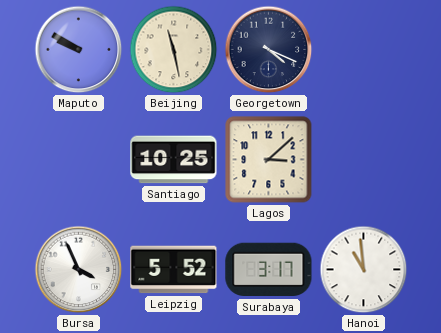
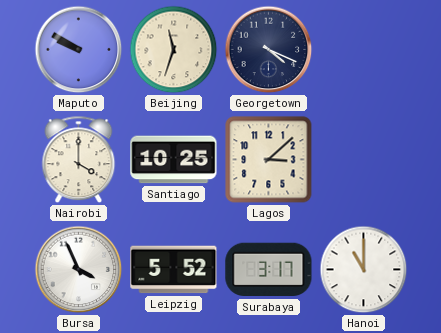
Beijing: 11:28 -> 11:33 (174, 50)
Nairobi: none -> 4:00 (79, 160)
Hanoi: 10:59 -> 11:00 (364, 270)
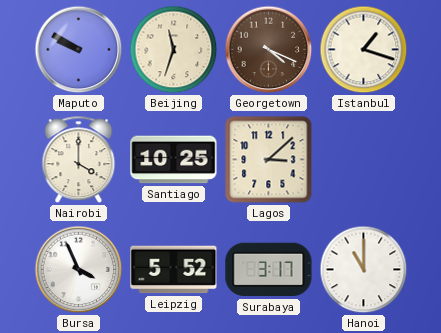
Georgetown dial: navy -> brown (269, 50)
Istanbul: none -> 1:18 (364, 50)
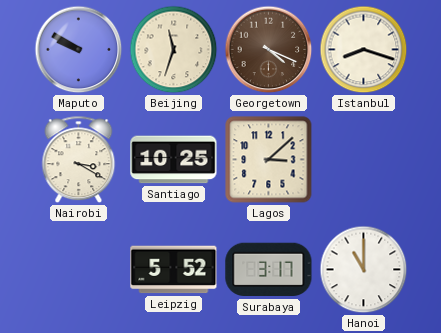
Istanbul: 1:18 -> 8:18 (364, 50)
Nairobi: 4:00 -> 3:20 (79, 160)
Bursa: 3:56 -> none (79, 270)
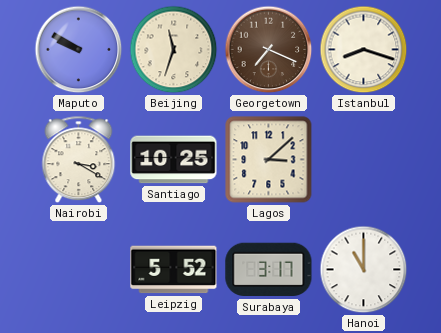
Georgetown: 4:19 -> 7:19 (269, 50)
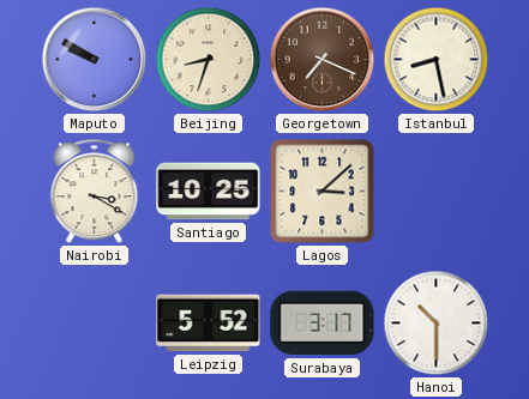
Beijing: 11:33 -> 8:33 (209, 60)
Istanbul: 8:18 -> 8:28 (437, 60)
Hanoi: 11:00 -> 10:30 (437, 324)
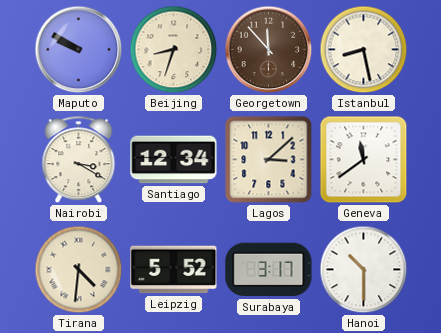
Georgetown: 7:19 -> 11:53 (269, 50)
Santiago: 10:25 -> 12:34 (174, 160)
Geneva: none -> 11:39 (364, 160)
Tirana: none -> 4:31 (79, 270)
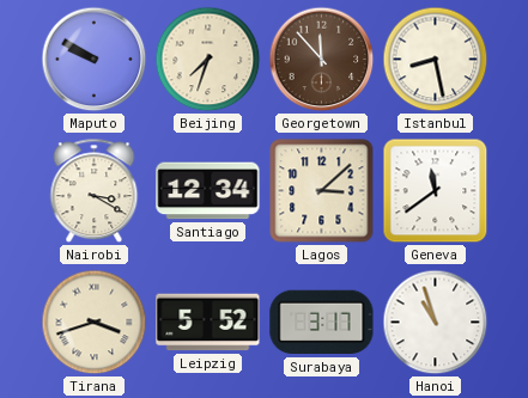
Beijing: 8:33 -> 7:33 (208, 60)
Tirana: 4:31 -> 3:42 (95, 323)
Hanoi: 10:30 -> 10:57 (436, 323)
